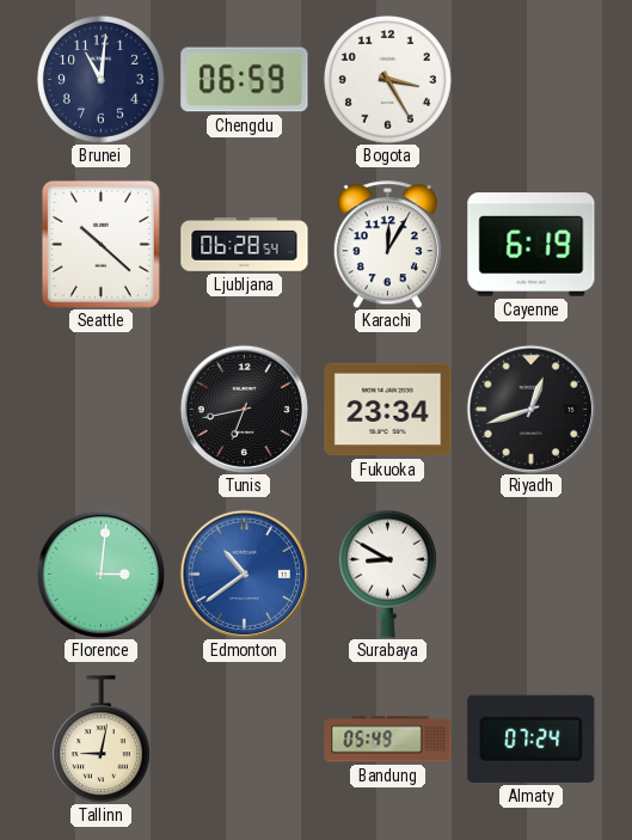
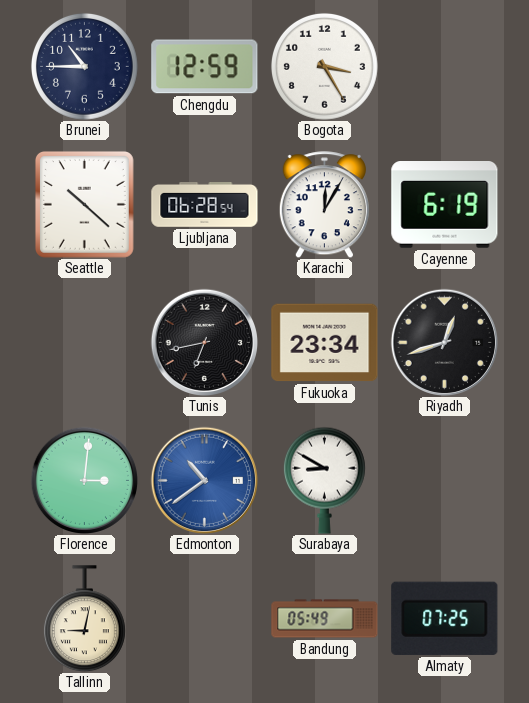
Brunei: 11:01 -> 10:45 (84, 66)
Chengdu: 06:59 -> 12:59 (205, 67)
Almaty: 07:24 -> 07:25 (445, 618)
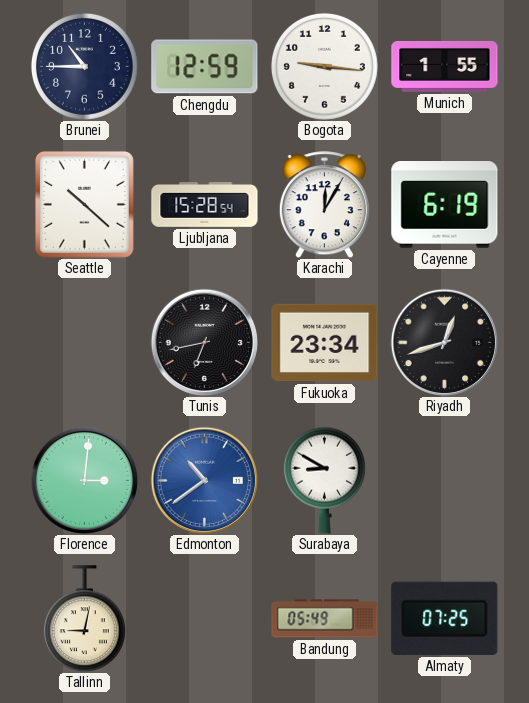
Bogota: 3:25 -> 9:16 (324, 66)
Munich: none -> 1:55 (445, 66)
Ljubljana: 06:28 -> 15:28 (205, 205)
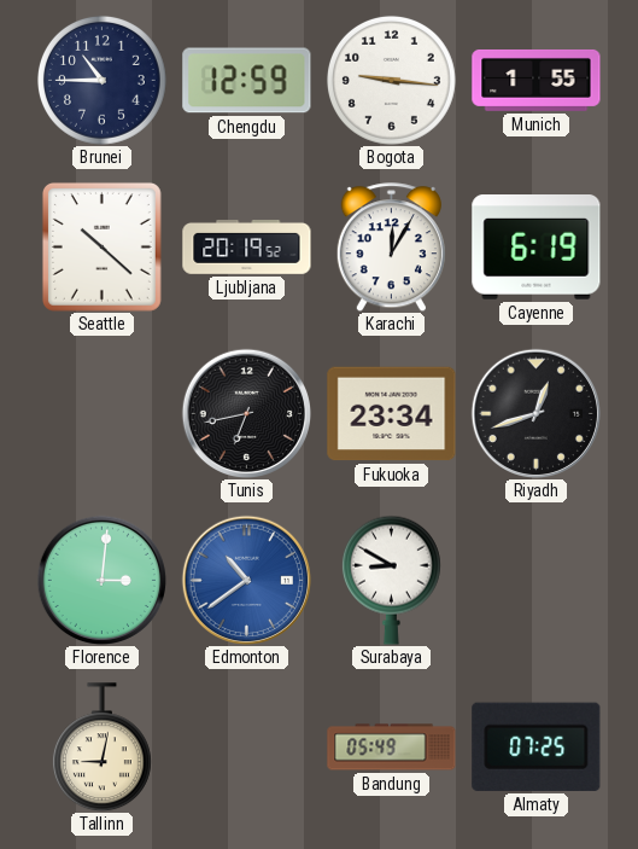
Ljubljana: 15:28 -> 20:19 (247, 248)
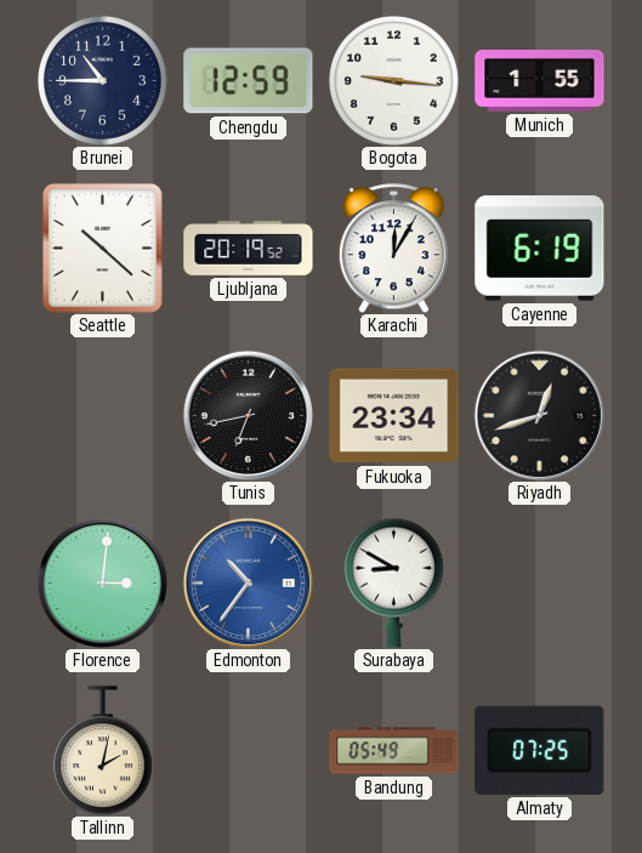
Edmonton: 10:39 -> 10:36 (248, 582)
Tallinn: 9:02 -> 2:02 (102, 751)
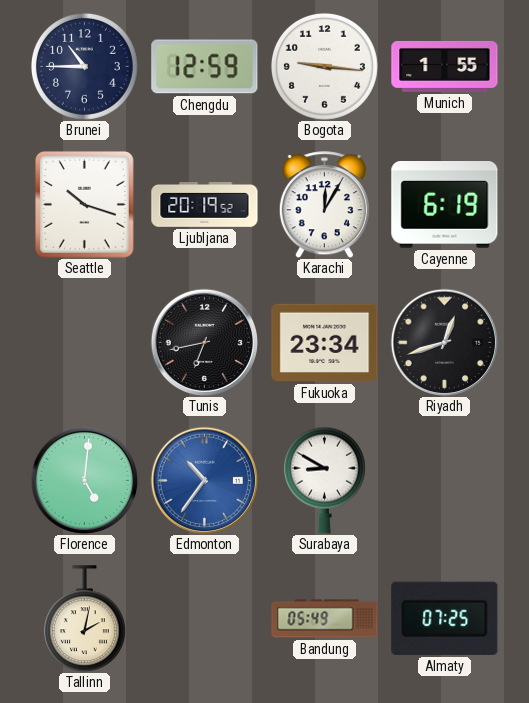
Seattle: 10:22 -> 10:18 (84, 204)
Florence: 3:01 -> 5:01 (84, 480)
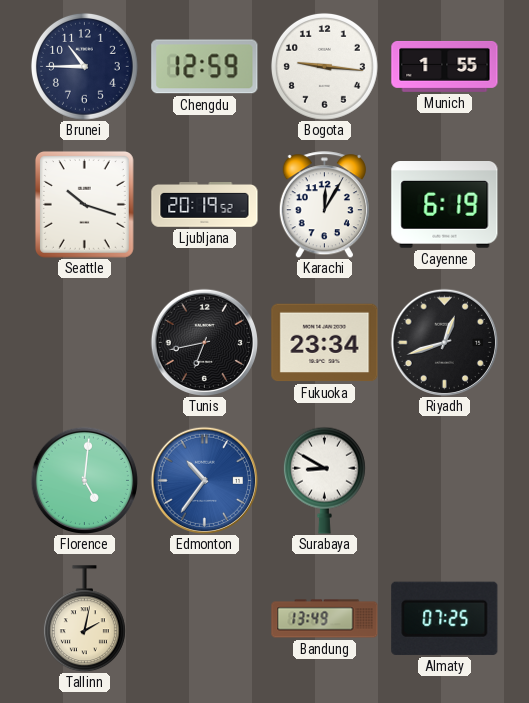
Bandung: 05:49 -> 13:49 (325, 619)
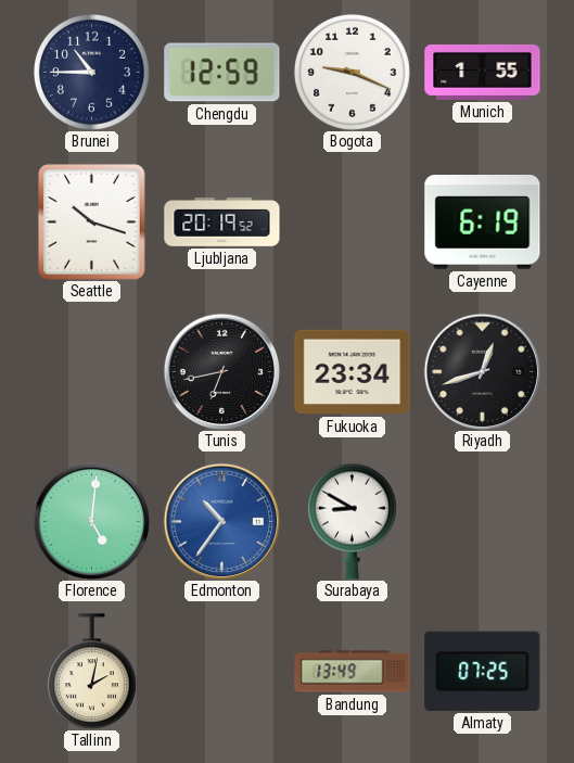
Bogota: 9:16 -> 9:19 (352, 72)
Karachi: 12:05 -> none (324, 205)
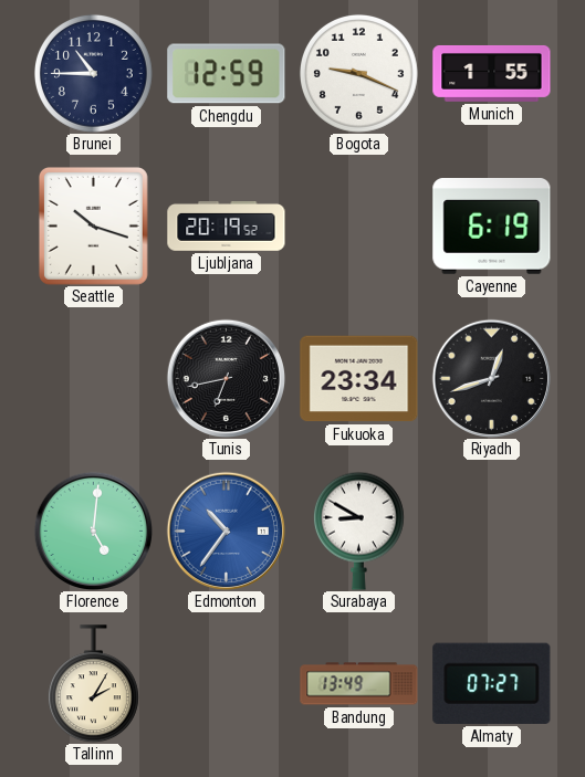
Tallinn: 2:02 -> 2:05 (93, 684)
Almaty: 07:25 -> 07:27 (492, 683)
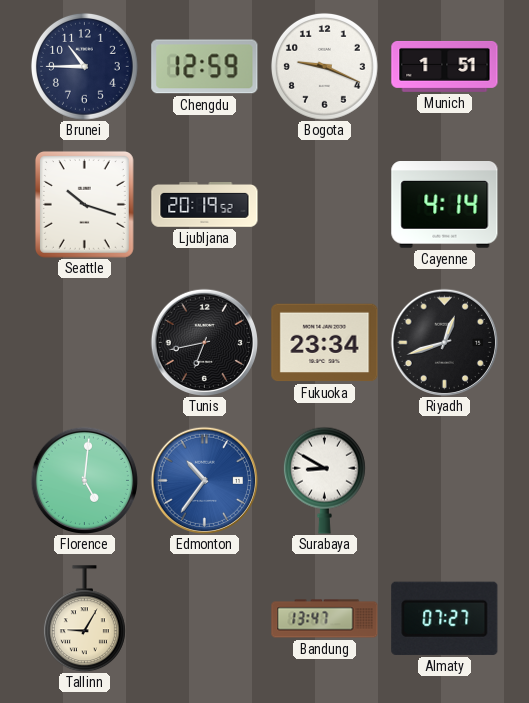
Munich: 1:55 -> 1:51 (445, 66)
Cayenne: 6:19 -> 4:14 (445, 205)
Tallinn: 2:05 -> 9:05 (84, 619)
Bandung: 13:49 -> 13:47 (325, 619)
